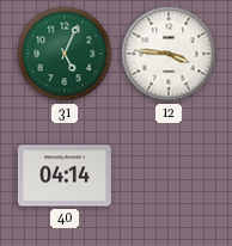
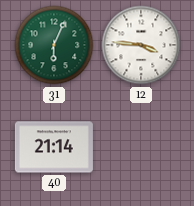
31: 5:04 -> 6:04 (54, 45)
40: 04:14 -> 21:14 (54, 147)
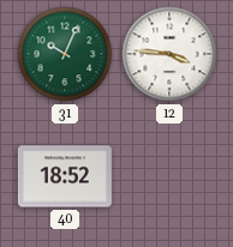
31: 6:04 -> 10:04 (65, 54)
40: 21:14 -> 18:52 (65, 176)
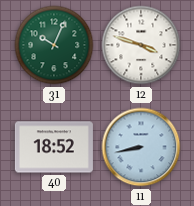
12: 3:46 -> 3:48 (141, 45)
11: none -> 8:43 (141, 147)
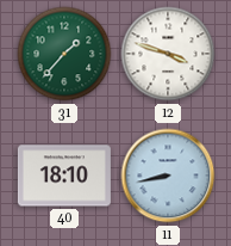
31: 10:04 -> 1:37 (64, 54)
40: 18:52 -> 18:10 (64, 176)
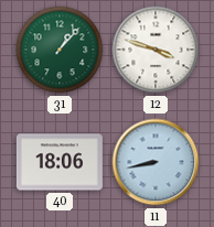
31: 1:37 -> 1:07 (60, 50)
40: 18:10 -> 18:06 (60, 162)
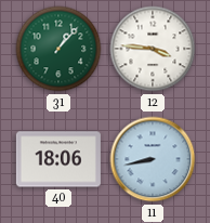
12: 3:48 -> 3:46 (153, 49)
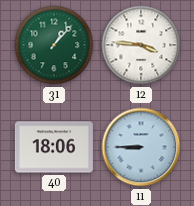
11: 8:43 -> 8:45 (141, 147)
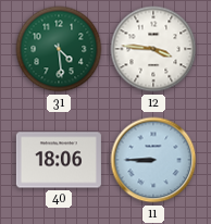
31: 1:07 -> 4:29 (59, 49)
